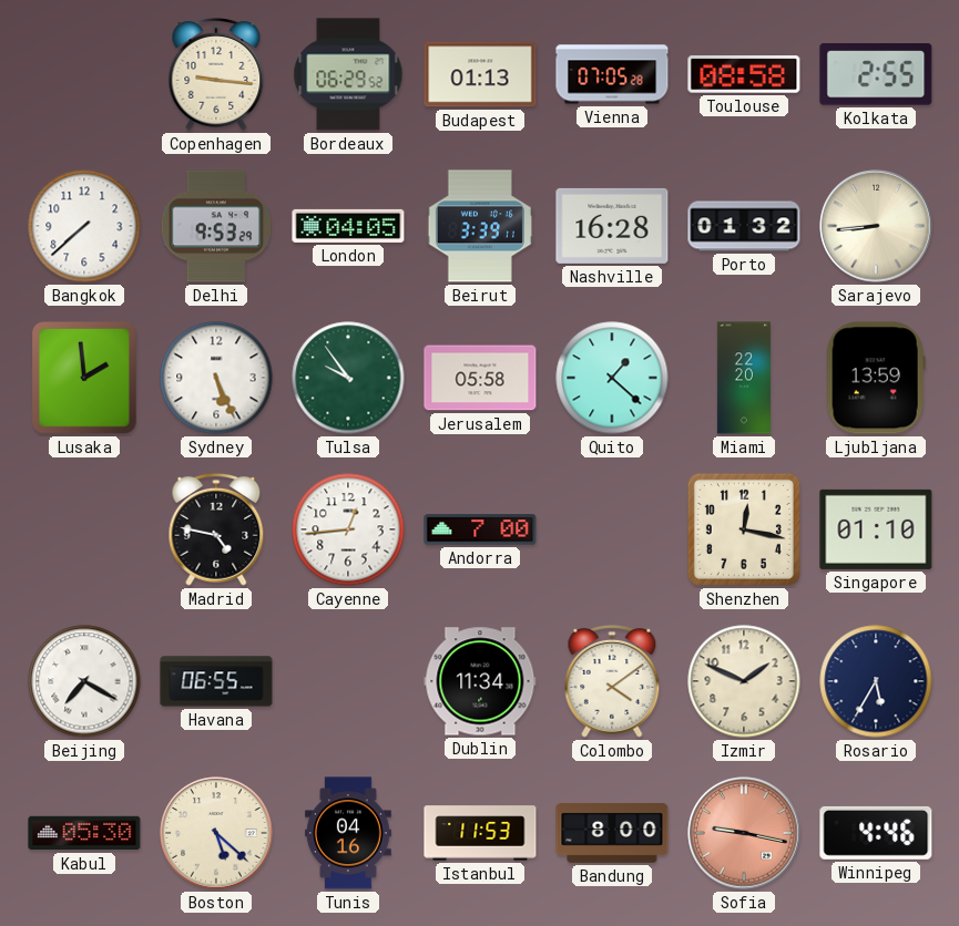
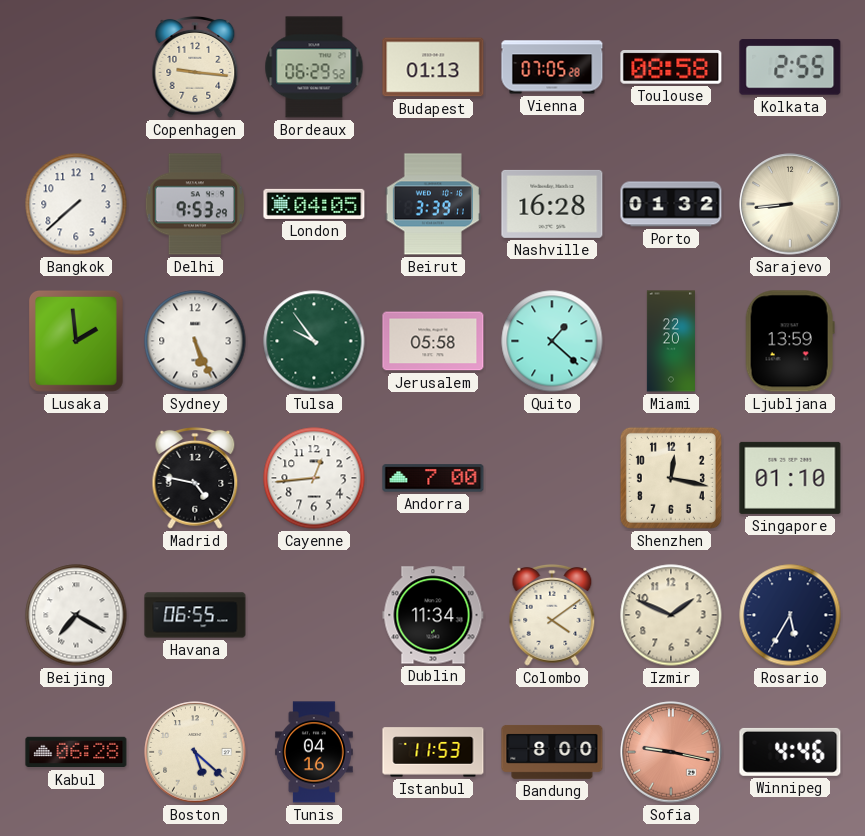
Kabul: 05:30 -> 06:28 (76, 752)
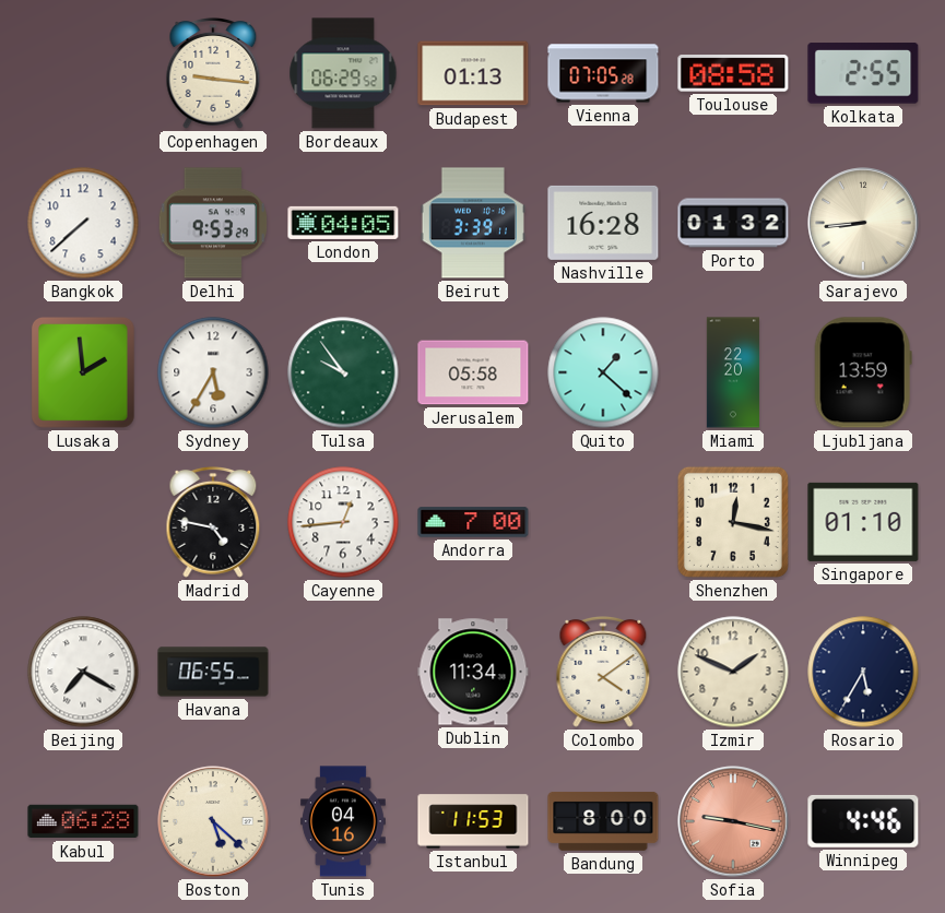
Sydney: 5:26 -> 5:35 (213, 372)
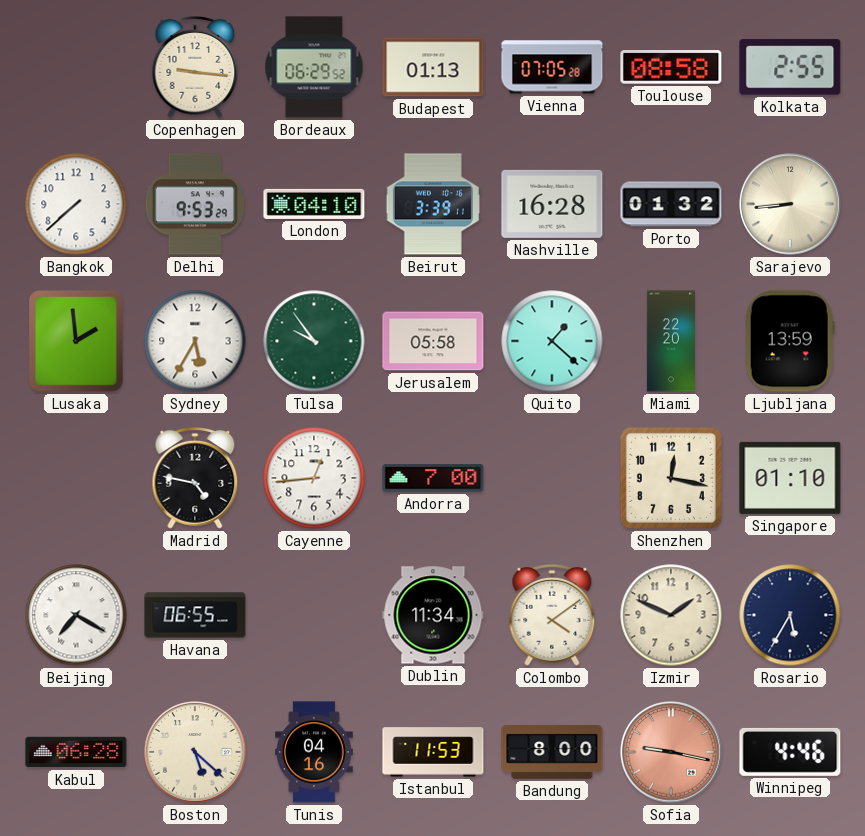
London: 04:05 -> 04:10 (314, 204)
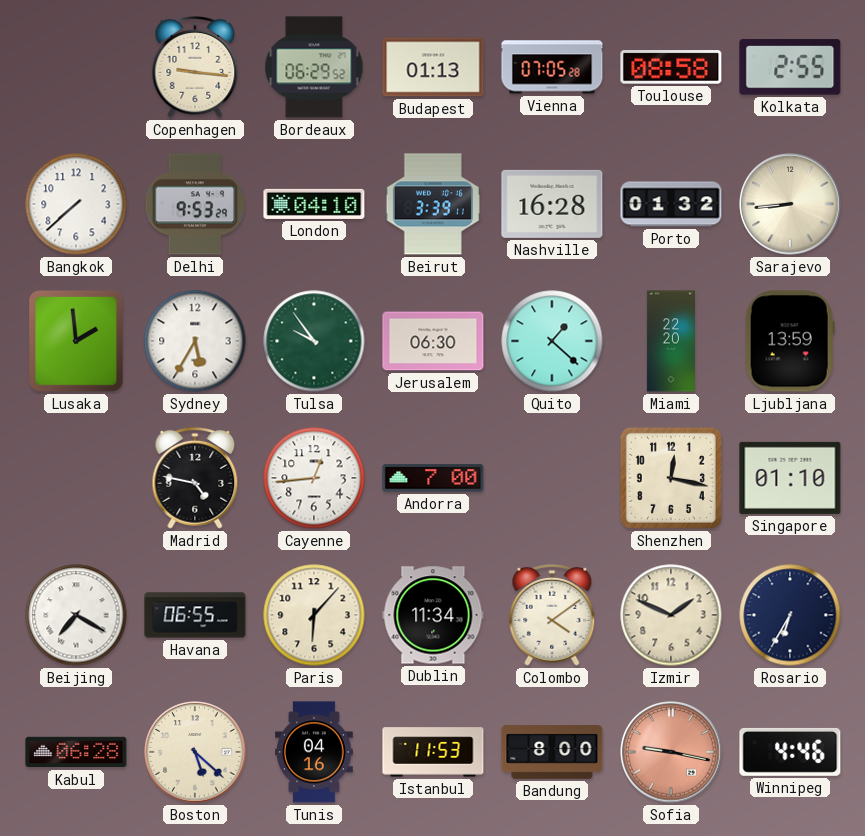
Jerusalem: 05:58 -> 06:30 (433, 341)
Paris: none -> 6:07 (314, 615)
Rosario: 5:35 -> 6:35 (790, 615)
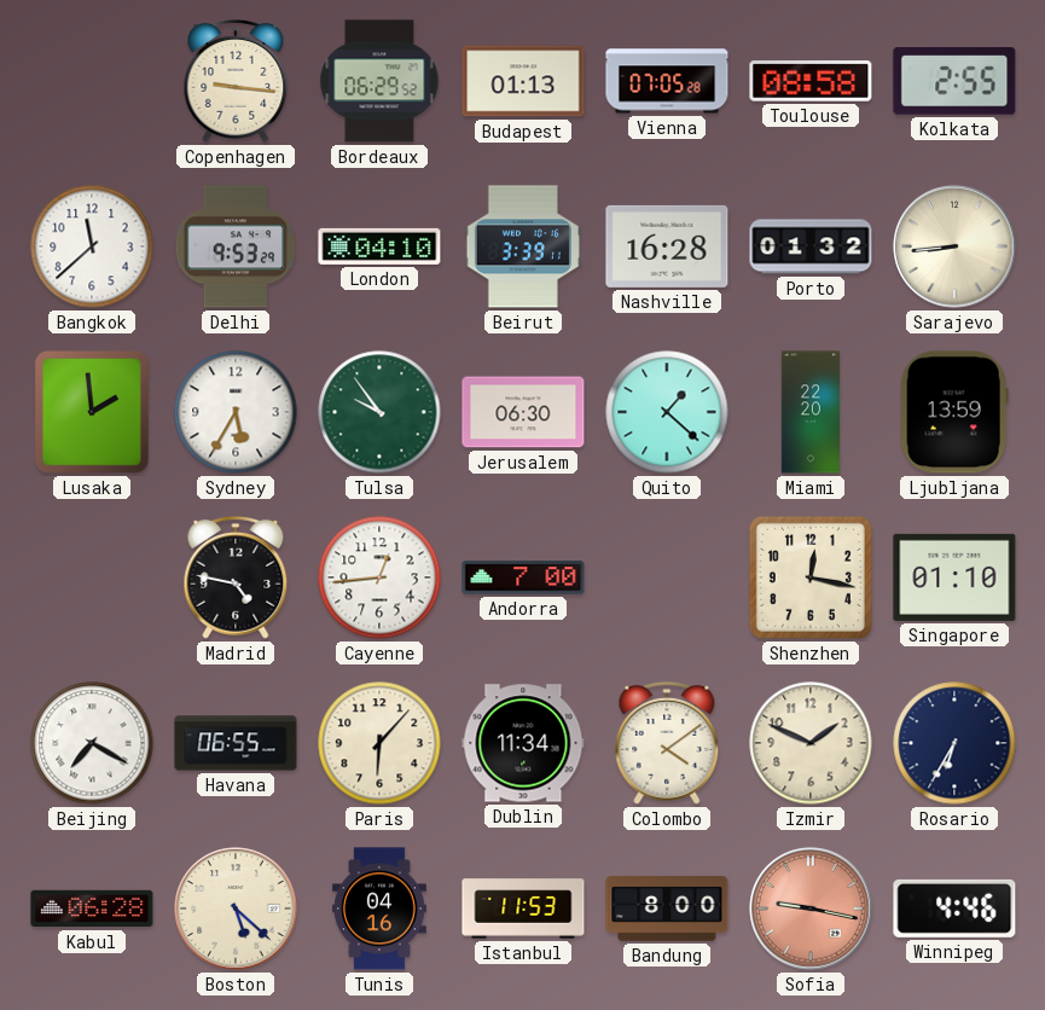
Bangkok: 7:38 -> 11:38 (92, 246)
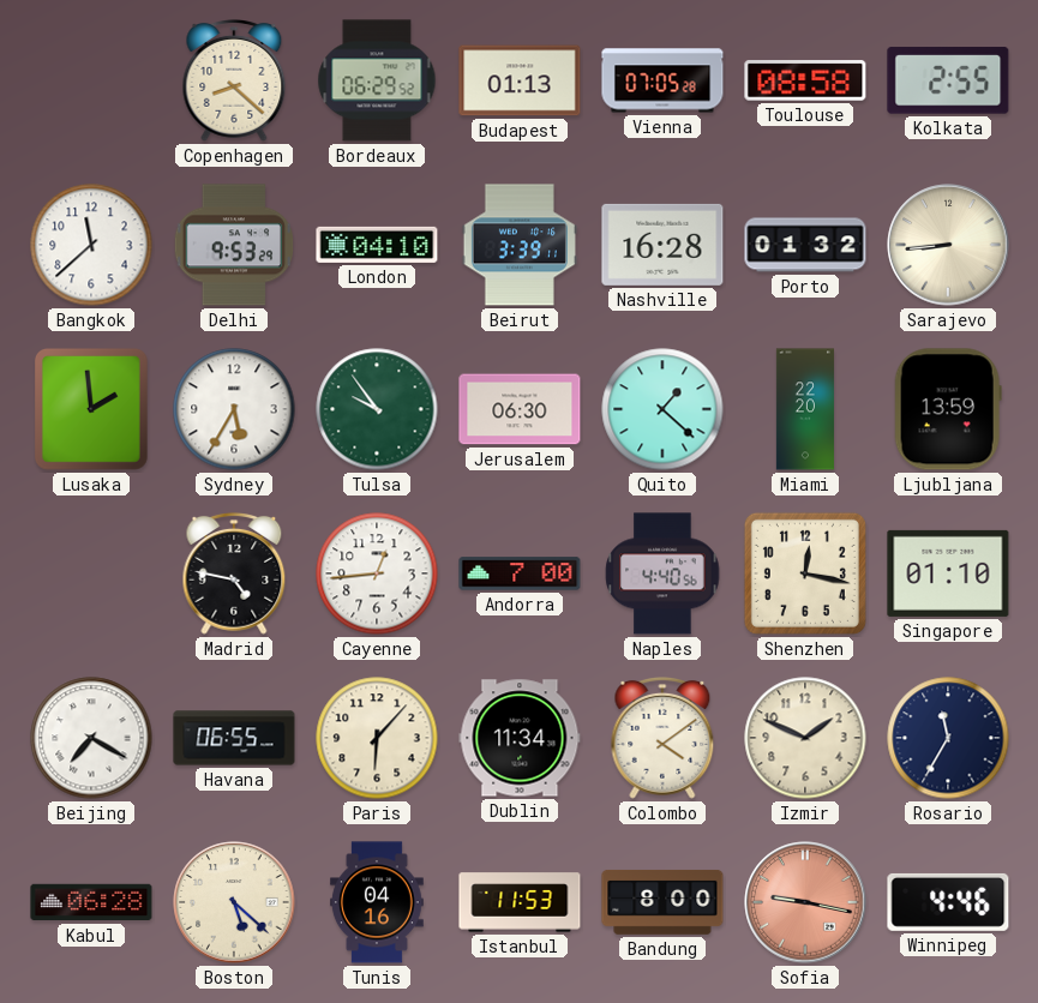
Copenhagen: 9:16 -> 8:22 (234, 82)
Naples: none -> 4:40 (662, 573)
Rosario: 6:35 -> 11:35 (948, 738)
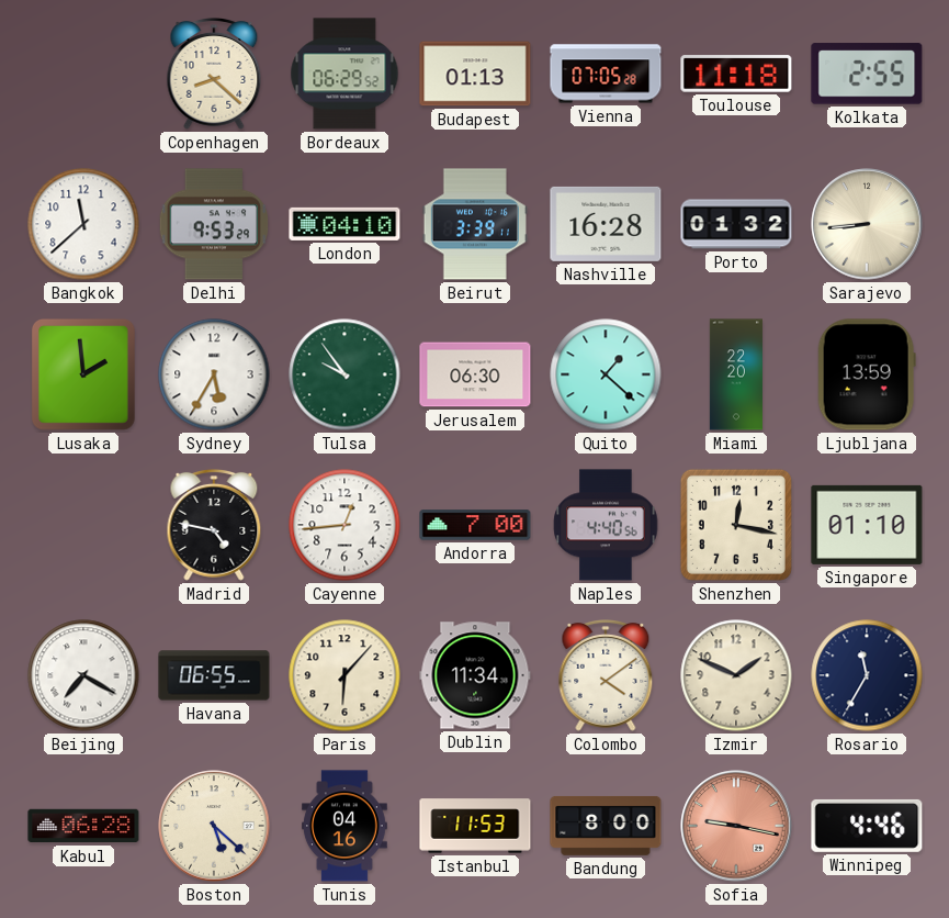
Toulouse: 08:58 -> 11:18 (736, 74)
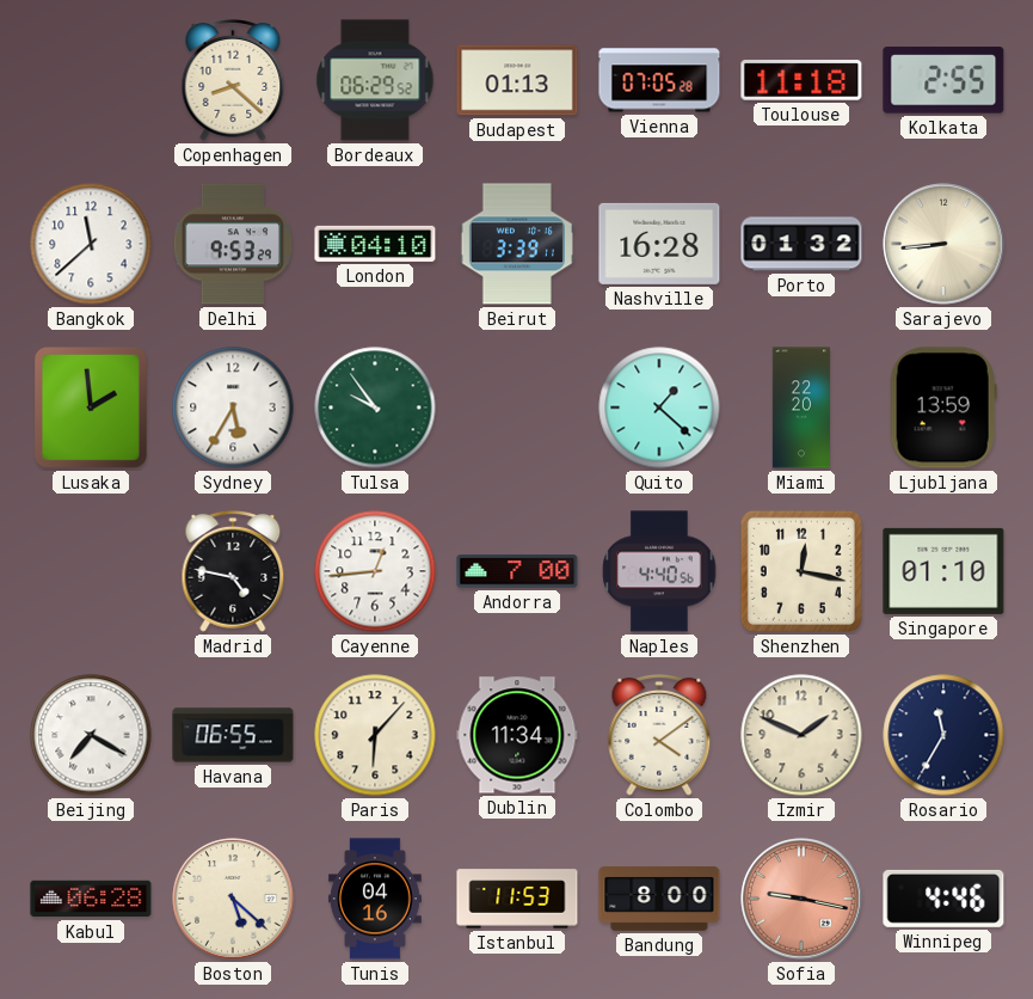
Jerusalem: 06:30 -> none (475, 374)
